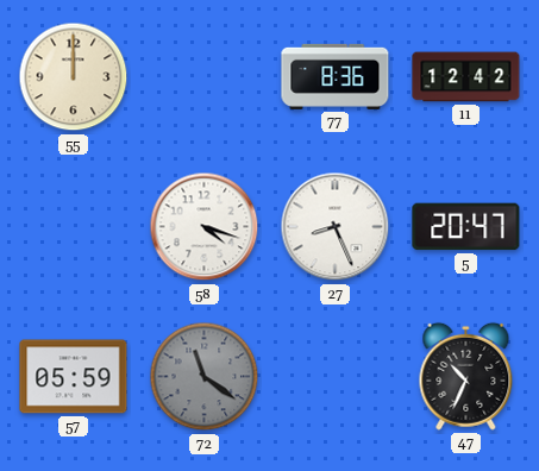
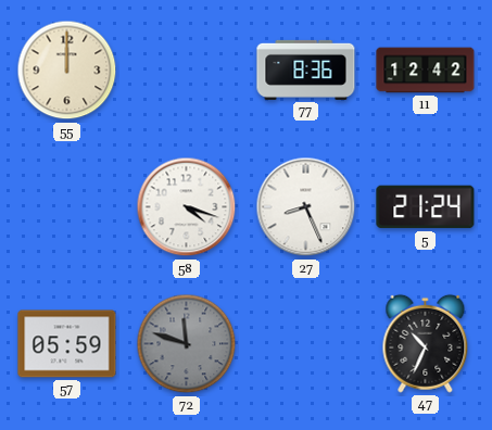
5: 20:47 -> 21:24 (426, 207)
72: 11:21 -> 11:48 (187, 344)
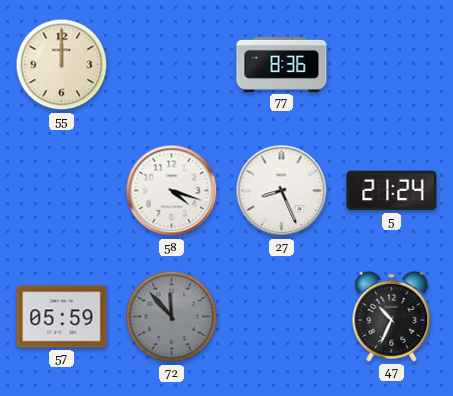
11: 12:42 -> none (426, 71)
72: 11:48 -> 11:53 (172, 317)
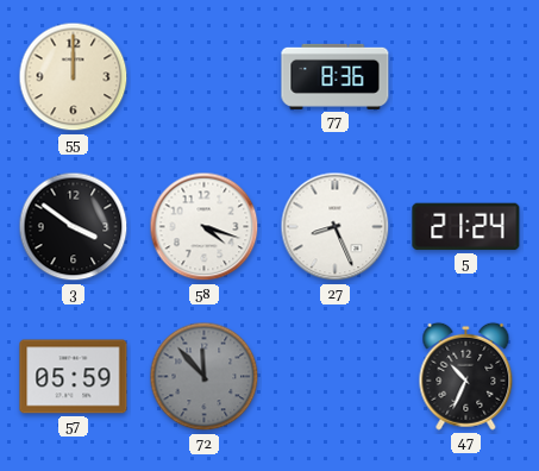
3: none -> 3:51 (74, 227)
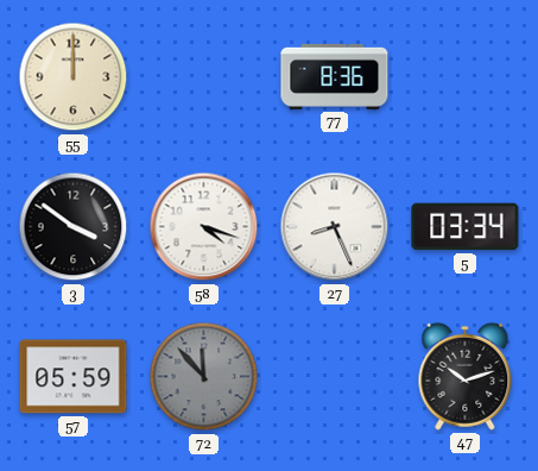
5: 21:24 -> 03:34 (466, 227)
47: 10:34 -> 10:12 (466, 376)
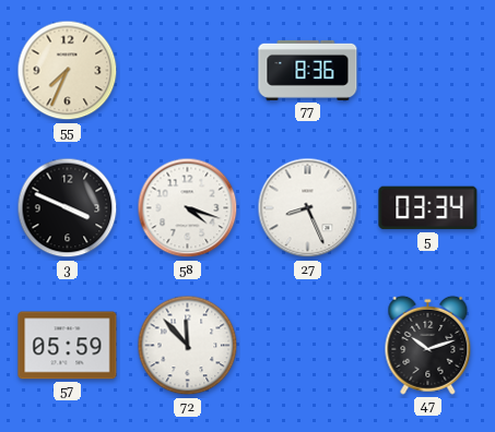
55: 12:00 -> 7:34 (68, 71)
3: 3:51 -> 3:49 (68, 208)
72 dial: grey -> white (188, 346)
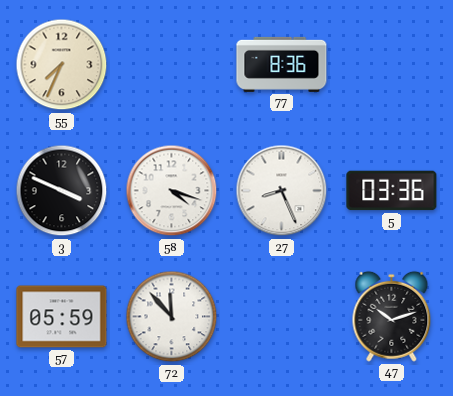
5: 03:34 -> 03:36 (392, 191)
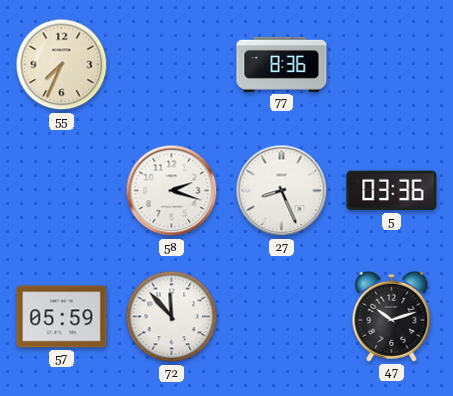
3: 3:49 -> none (62, 191)
58: 4:18 -> 2:18 (172, 191)
